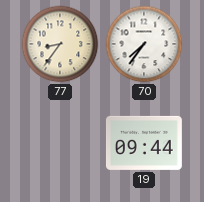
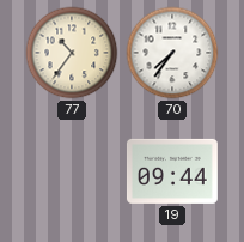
77: 8:36 -> 10:36 (72, 53)
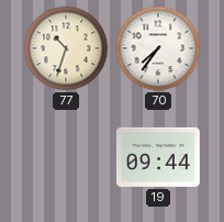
77: 10:36 -> 10:33 (66, 48)
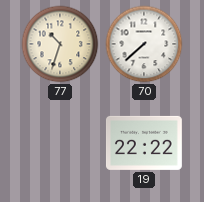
70: 7:36 -> 7:38 (144, 44)
19: 09:44 -> 22:22 (144, 143)
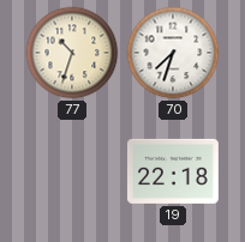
70: 7:38 -> 7:33 (173, 53)
19: 22:22 -> 22:18 (173, 171)
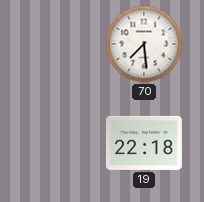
77: 10:33 -> none (72, 53)
70: 7:33 -> 7:29 (144, 44)
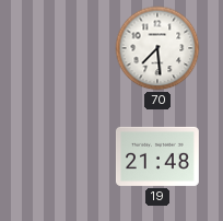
19: 22:18 -> 21:48 (157, 156)
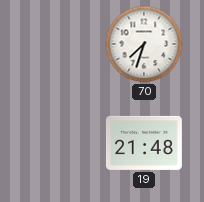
70: 7:29 -> 7:33 (144, 44)
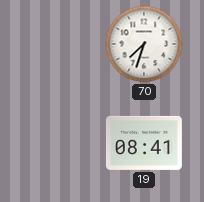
19: 21:48 -> 08:41 (144, 143)
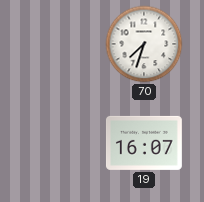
19: 08:41 -> 16:07 (144, 143)
